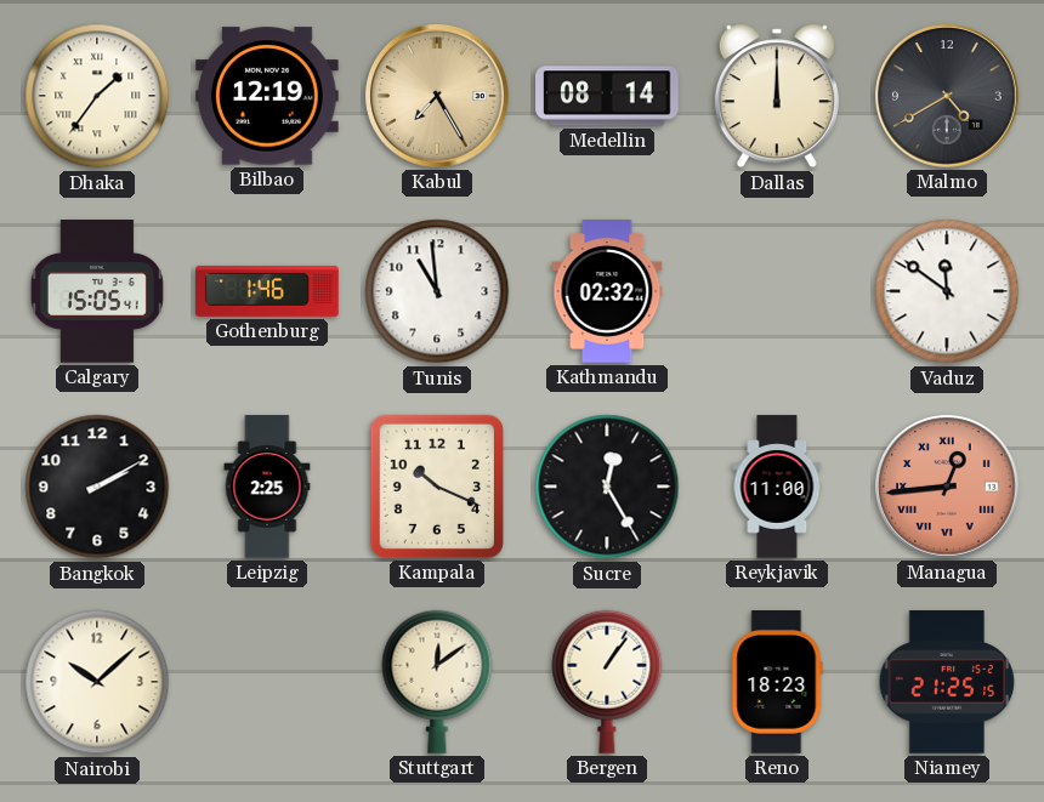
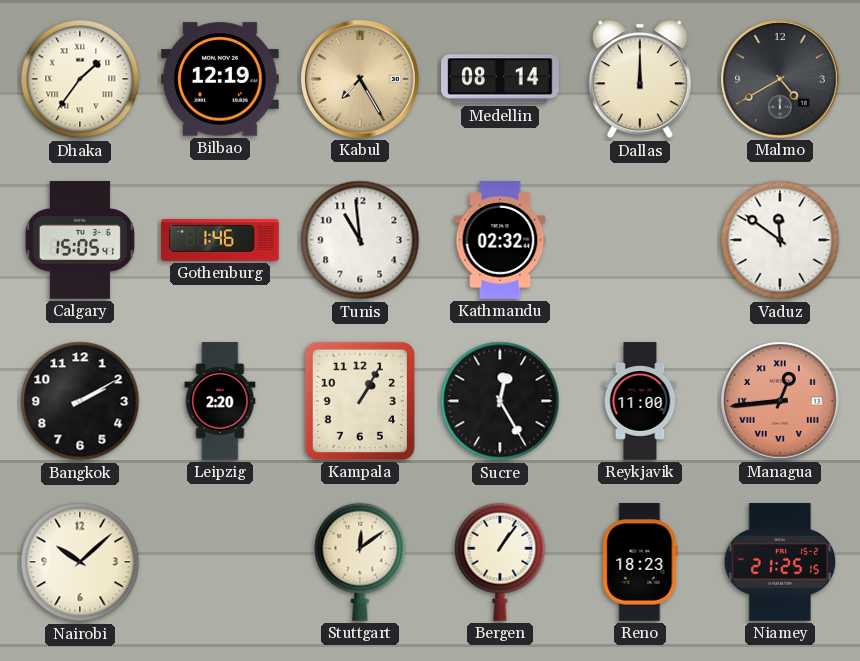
Leipzig: 2:25 -> 2:20 (220, 401)
Kampala: 10:19 -> 1:05 (360, 401)
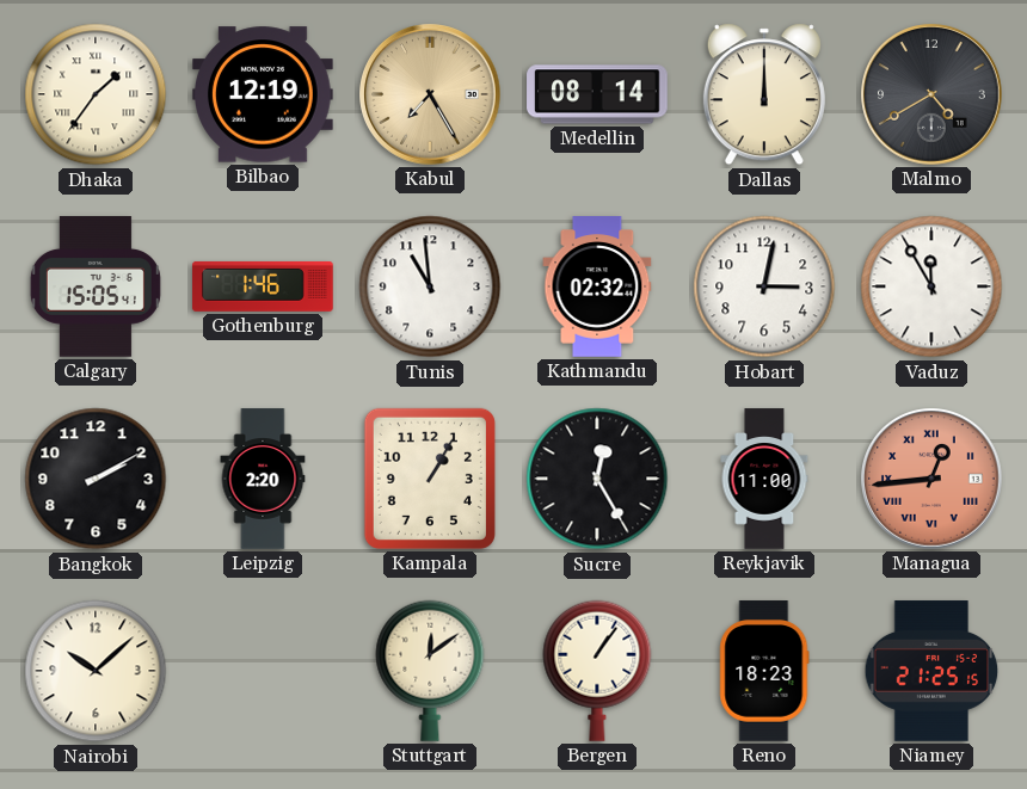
Hobart: none -> 3:02 (764, 286)
Vaduz: 11:51 -> 11:55 (931, 286)
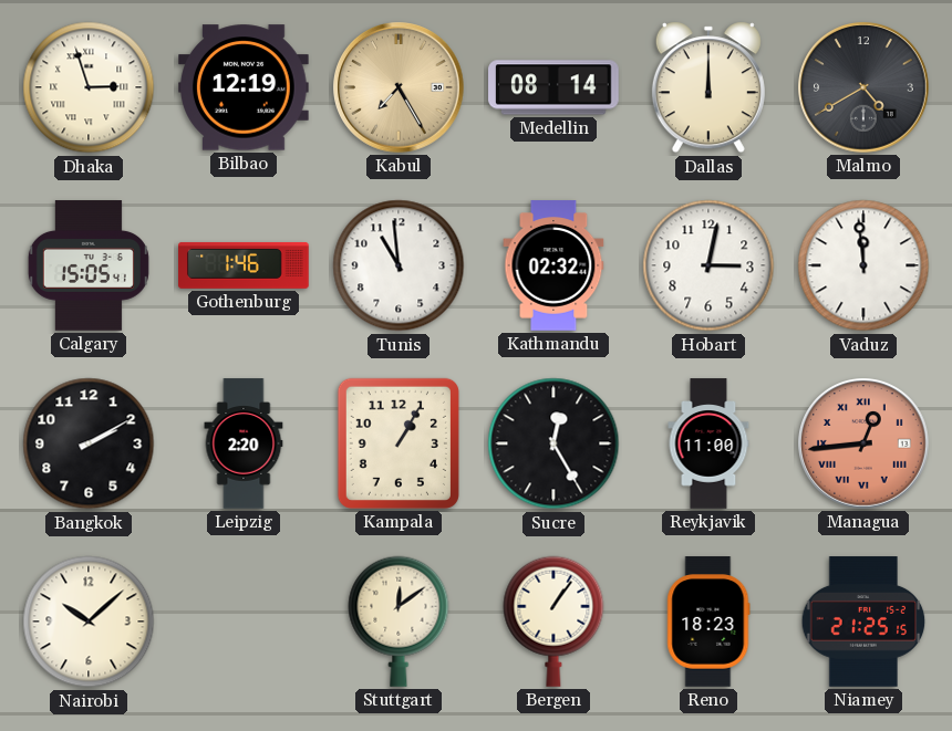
Dhaka: 1:36 -> 2:57 (89, 87)
Vaduz: 11:55 -> 11:59 (863, 265)
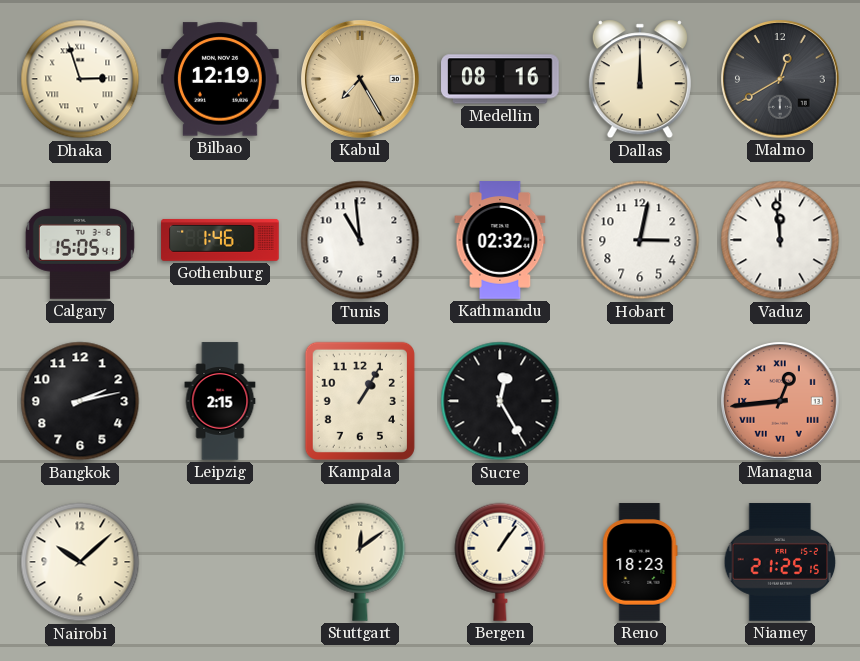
Medellin: 08:14 -> 08:16 (500, 79)
Malmo: 4:40 -> 12:40 (780, 79)
Bangkok: 2:10 -> 2:13 (80, 401)
Leipzig: 2:20 -> 2:15 (220, 401)
Reykjavik: 11:00 -> none (708, 443)
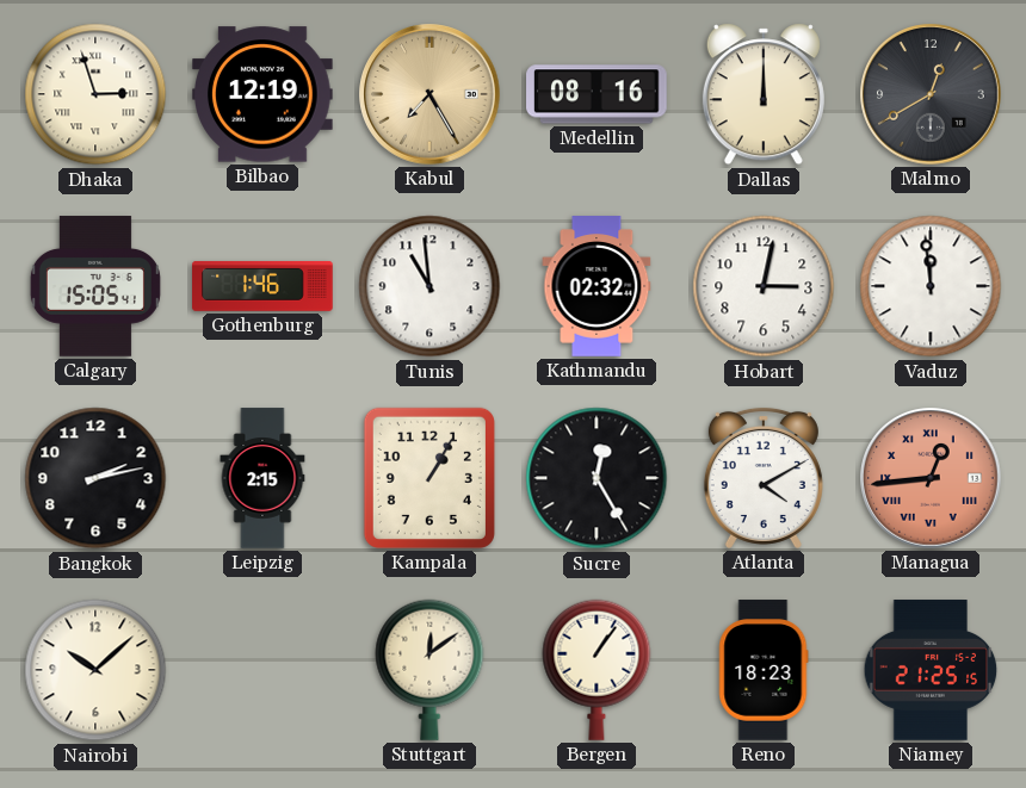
Atlanta: none -> 4:10 (764, 478)
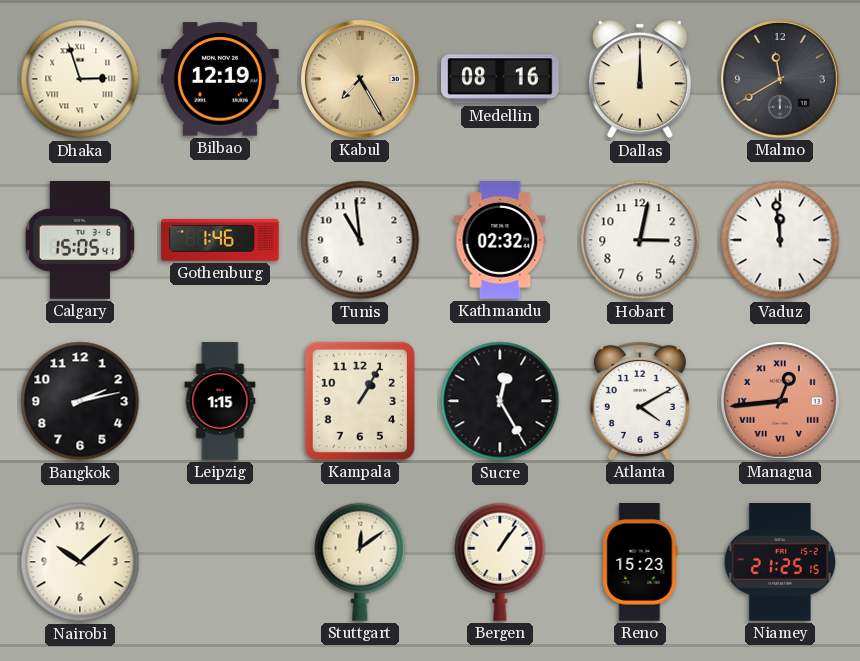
Malmo: 12:40 -> 11:40 (780, 79)
Leipzig: 2:15 -> 1:15 (220, 401)
Reno: 18:23 -> 15:23 (640, 562)
